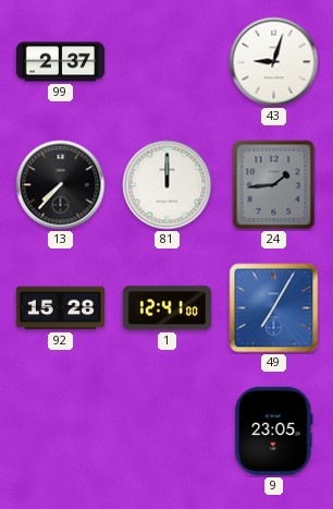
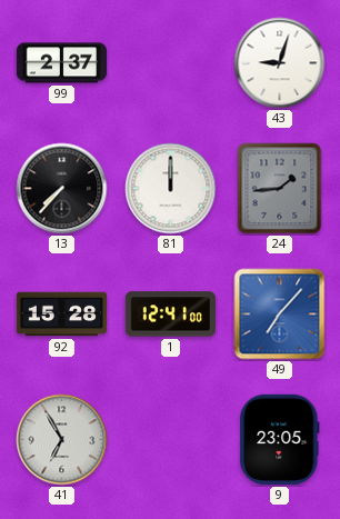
49: 7:05 -> 7:07 (280, 315)
41: none -> 6:55 (62, 440)
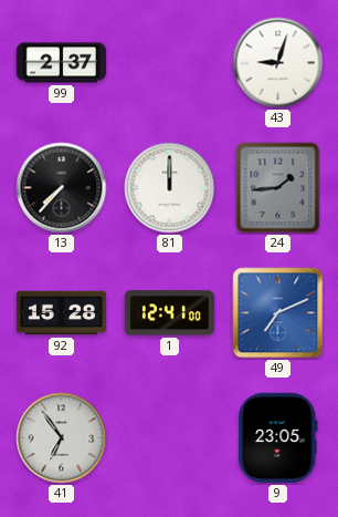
49: 7:07 -> 7:11 (278, 313)
41: 6:55 -> 6:54 (62, 438)
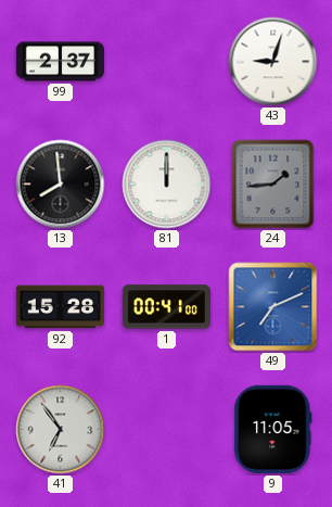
13: 7:37 -> 7:59 (61, 185)
1: 12:41 -> 00:41 (166, 307)
9: 23:05 -> 11:05 (273, 429)
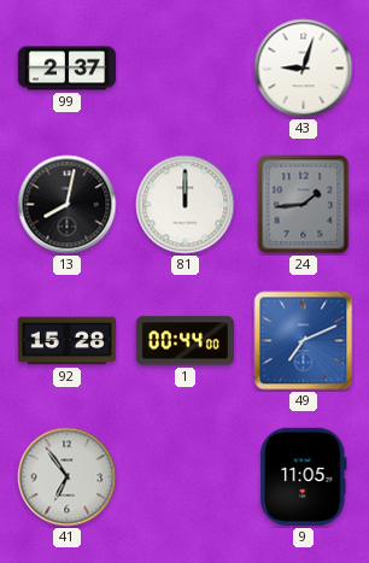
13: 7:59 -> 8:02 (68, 205)
1: 00:41 -> 00:44 (184, 341)
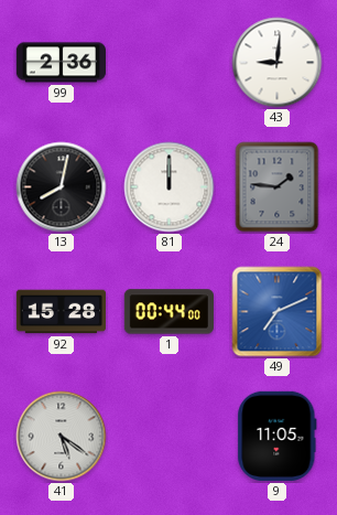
99: 2:37 -> 2:36 (61, 63)
43: 9:03 -> 9:01 (278, 63)
24: 1:44 -> 1:46 (278, 187)
41: 6:54 -> 5:21 (62, 437)
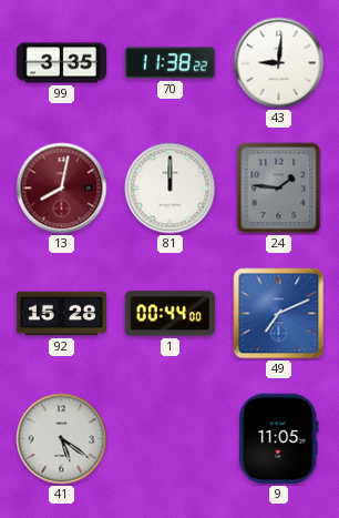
99: 2:36 -> 3:35 (61, 63)
70: none -> 11:38 (169, 63)
13 dial: black -> burgundy (62, 189)
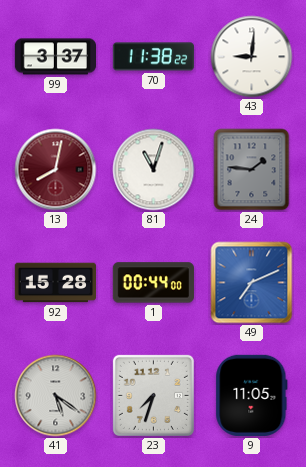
99: 3:35 -> 3:37 (55, 57)
81: 12:00 -> 11:03 (154, 170)
23: none -> 7:33 (153, 395)
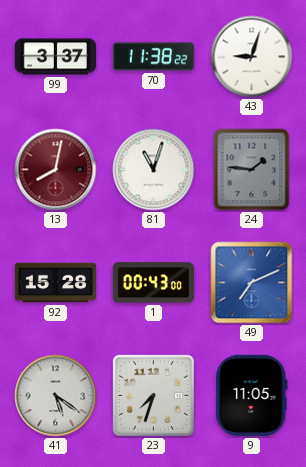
43: 9:01 -> 9:03 (252, 57)
1: 00:44 -> 00:43 (153, 283)
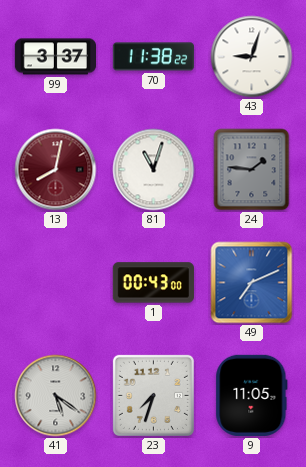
92: 15:28 -> none (55, 283)
